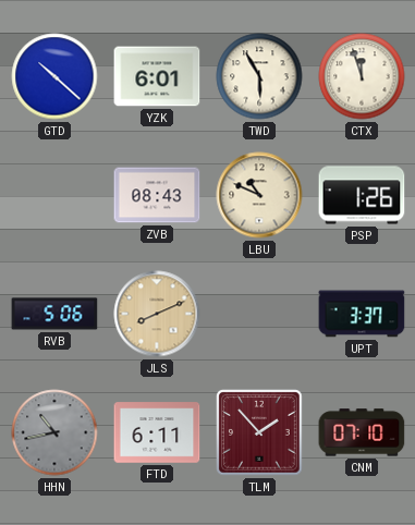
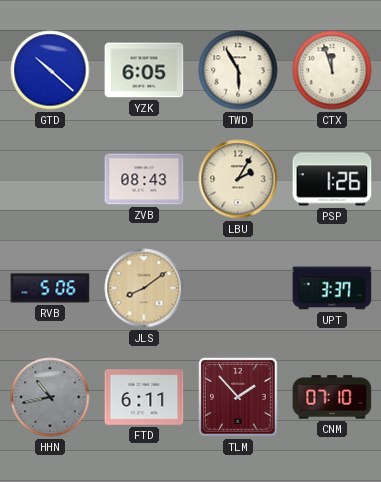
YZK: 6:01 -> 6:05 (144, 70)
LBU: 10:49 -> 2:05 (238, 179)
JLS: 8:11 -> 8:09 (144, 288)
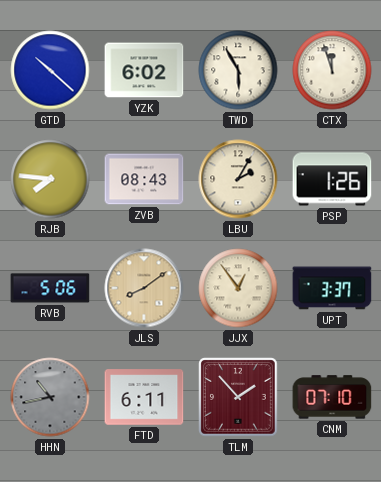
YZK: 6:05 -> 6:02 (144, 70)
RJB: none -> 7:46 (50, 179)
JJX: none -> 12:54 (238, 288)
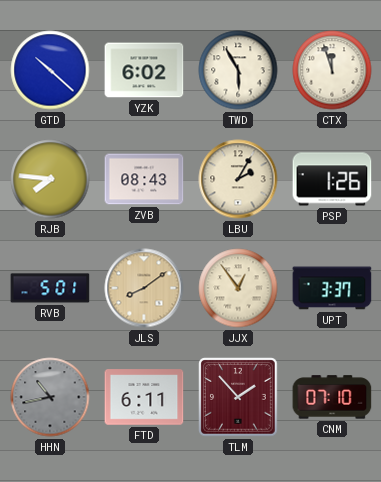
RVB: 5:06 -> 5:01 (50, 288)
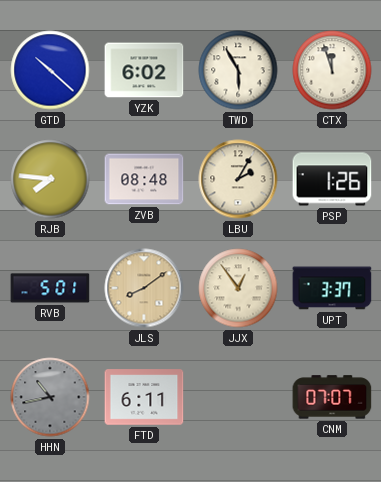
ZVB: 08:43 -> 08:48 (144, 179)
TLM: 1:53 -> none (238, 397)
CNM: 07:10 -> 07:07 (332, 397)
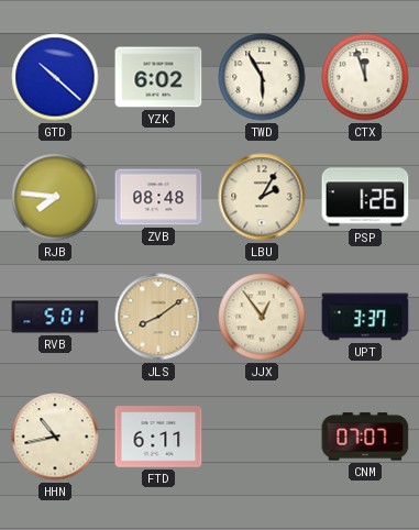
HHN dial: grey -> cream (55, 437)
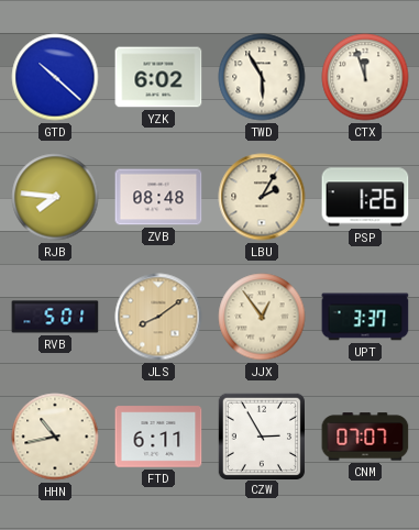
CZW: none -> 2:55 (261, 435)
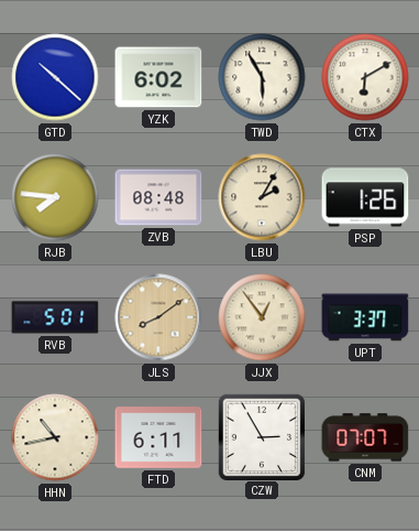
CTX: 11:57 -> 6:10 (365, 77)
